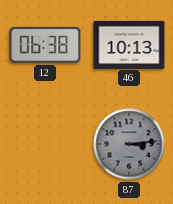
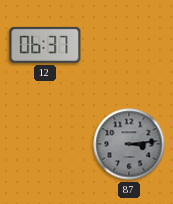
12: 06:38 -> 06:37 (45, 45)
46: 10:13 -> none (129, 44)
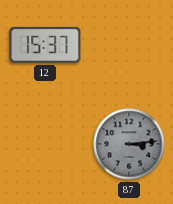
12: 06:37 -> 15:37 (45, 45)
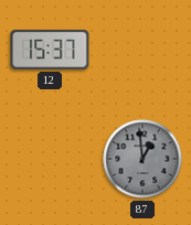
87: 3:14 -> 12:59 (142, 159)
